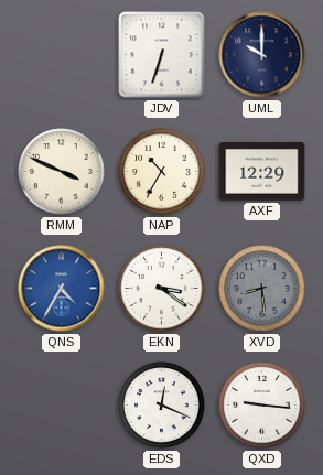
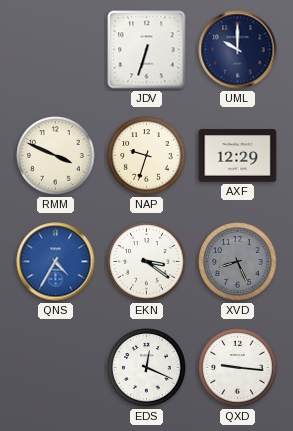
NAP: 10:35 -> 9:33 (147, 156)
XVD: 8:29 -> 8:26 (238, 262)
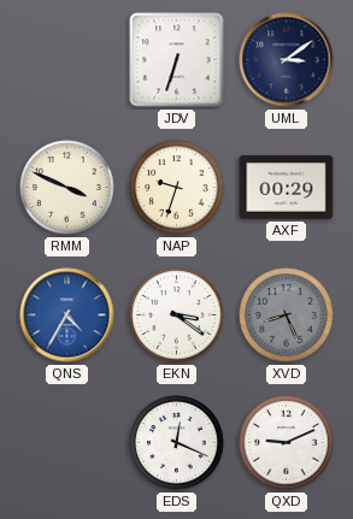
UML: 10:00 -> 3:09 (287, 60)
AXF: 12:29 -> 00:29 (287, 188)
QXD: 9:16 -> 9:11 (287, 443)
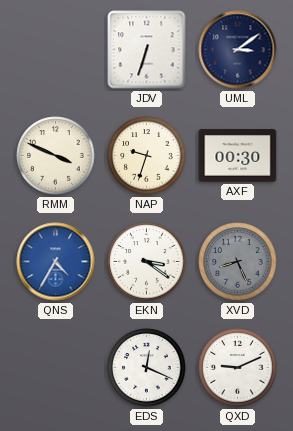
AXF: 00:29 -> 00:30 (238, 156)
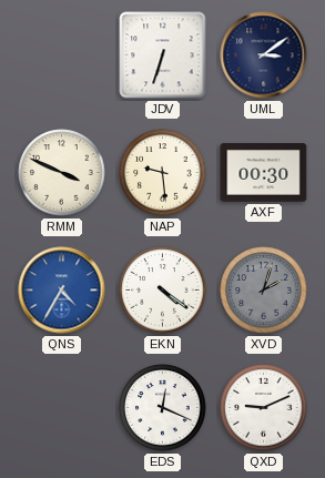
NAP: 9:33 -> 9:29 (163, 173)
EKN: 3:21 -> 4:21 (163, 291)
XVD: 8:26 -> 2:03 (264, 291)
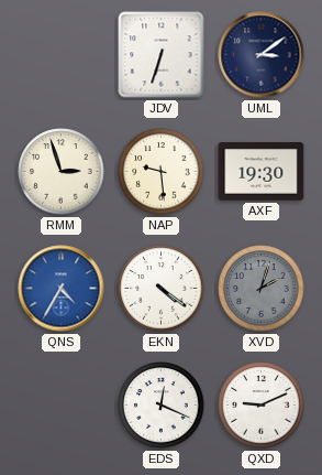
RMM: 3:49 -> 2:57 (62, 172)
AXF: 00:30 -> 19:30 (262, 172)
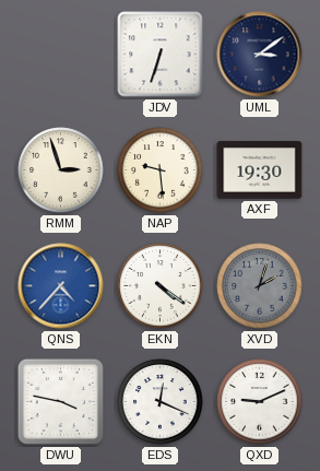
QNS: 4:35 -> 4:37 (61, 286)
DWU: none -> 3:47 (60, 401)
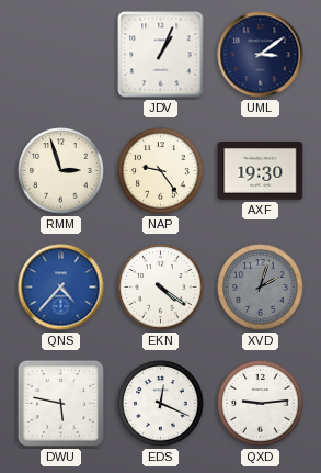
JDV: 6:33 -> 1:04 (161, 55)
NAP: 9:29 -> 9:24 (161, 171)
DWU: 3:47 -> 5:47 (60, 403)
QXD: 9:11 -> 9:14 (261, 404)
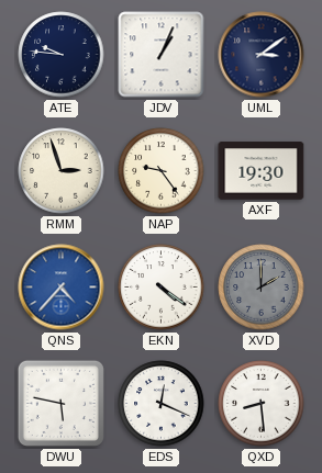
ATE: none -> 9:46 (62, 55)
XVD: 2:03 -> 2:00 (262, 288)
QXD: 9:14 -> 8:29 (262, 404)
